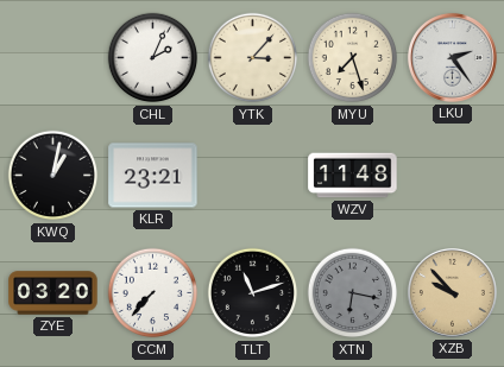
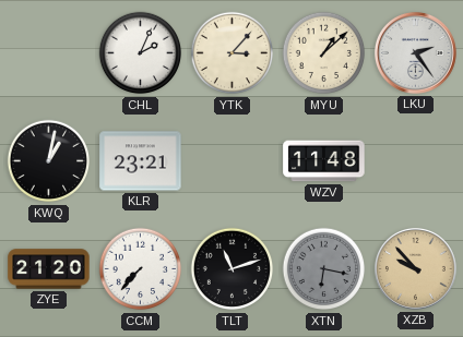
MYU: 7:27 -> 1:08 (324, 53)
ZYE: 03:20 -> 21:20 (49, 269)
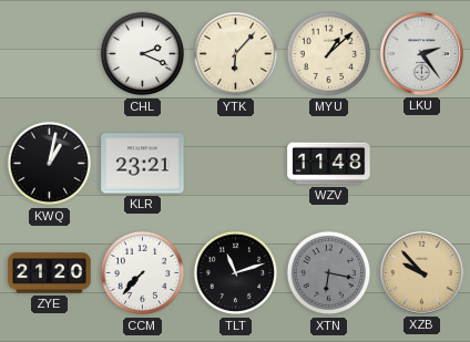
CHL: 2:04 -> 2:19 (143, 54)
YTK: 3:07 -> 6:07 (236, 54)
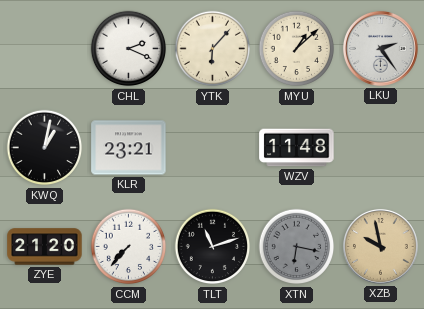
XZB: 9:53 -> 9:58 (380, 246)
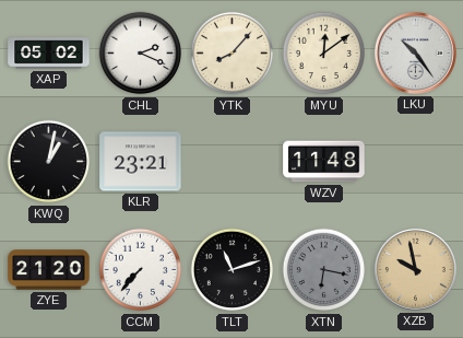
XAP: none -> 05:02 (49, 54)
YTK: 6:07 -> 8:07 (233, 54)
MYU: 1:08 -> 12:09 (324, 54)
LKU: 2:24 -> 10:24 (415, 53)
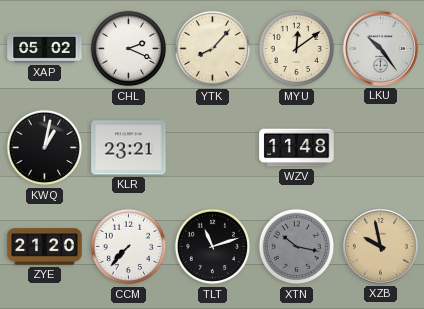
XTN: 6:17 -> 10:17 (297, 247)
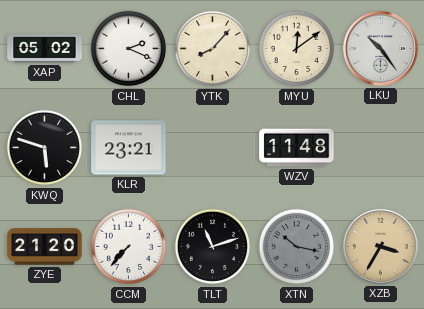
KWQ: 1:02 -> 5:48 (45, 148)
XZB: 9:58 -> 3:35 (380, 246)
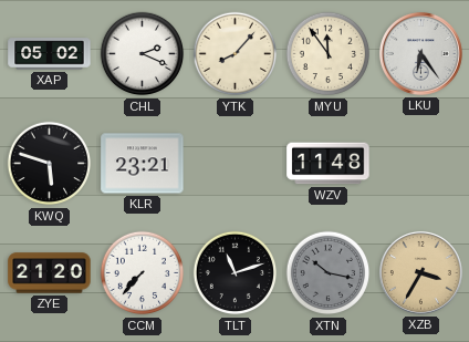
MYU: 12:09 -> 11:54 (329, 54)
LKU: 10:24 -> 6:24 (420, 53)
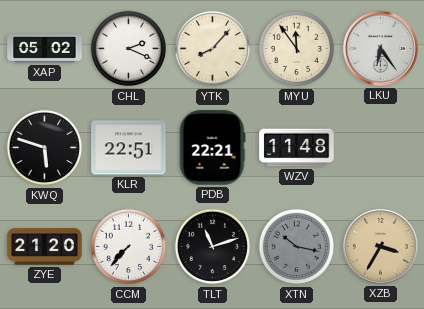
KLR: 23:21 -> 22:51 (129, 148)
PDB: none -> 22:21 (212, 148)
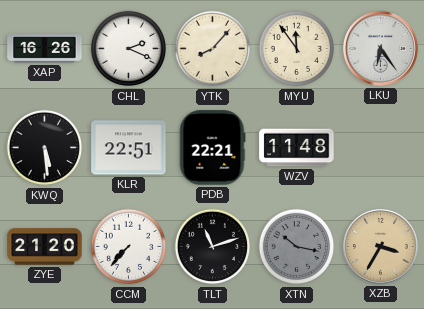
XAP: 05:02 -> 16:26 (45, 49)
KWQ: 5:48 -> 5:29 (45, 148)
